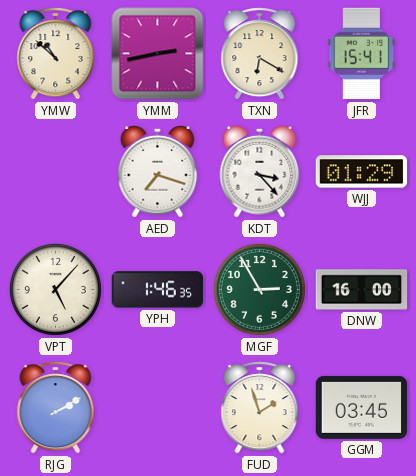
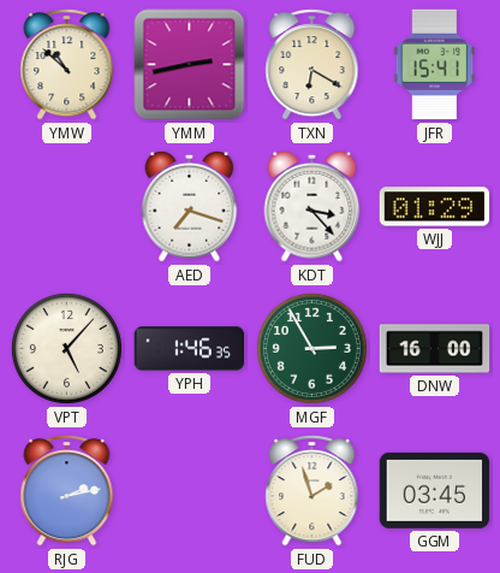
RJG: 2:10 -> 2:13 (67, 491)
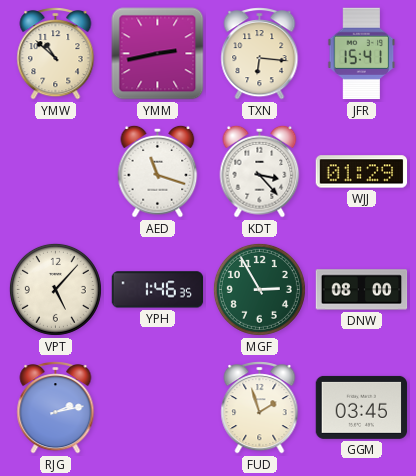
TXN: 6:20 -> 6:16 (260, 54)
AED: 7:18 -> 11:18 (158, 171)
DNW: 16:00 -> 08:00 (362, 290)
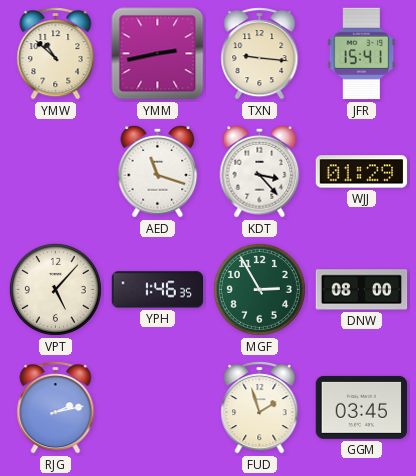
TXN: 6:16 -> 9:16 (260, 54)
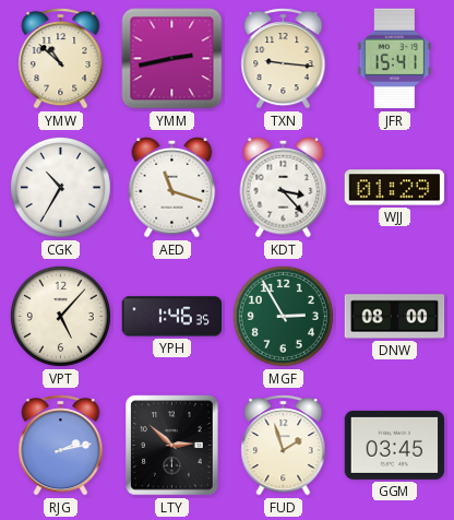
CGK: none -> 10:35 (60, 187)
LTY: none -> 2:52 (172, 446)
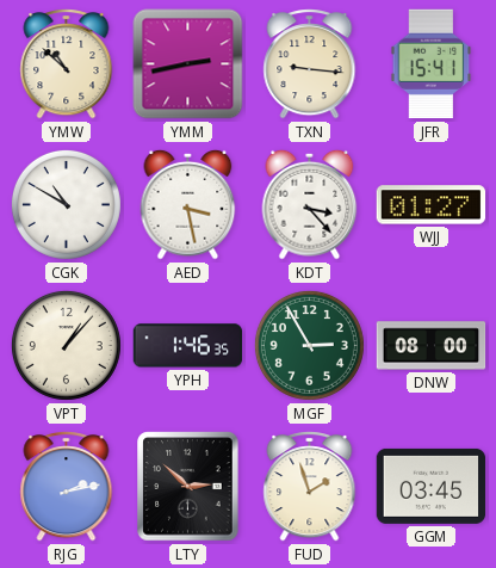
CGK: 10:35 -> 10:50 (66, 204)
AED: 11:18 -> 3:28 (188, 204)
WJJ: 01:29 -> 01:27 (432, 205)
VPT: 5:07 -> 1:07 (66, 345)
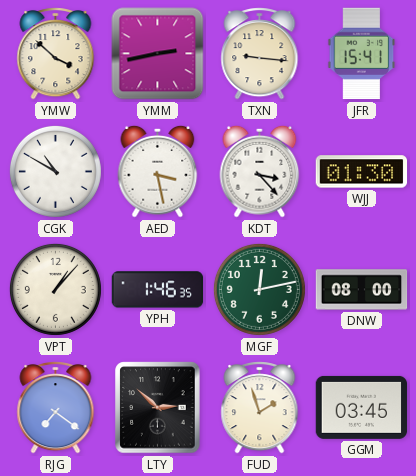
YMW: 10:52 -> 3:52 (56, 54)
WJJ: 01:27 -> 01:30 (362, 172)
MGF: 2:55 -> 12:13 (259, 289)
RJG: 2:13 -> 7:21 (56, 408)
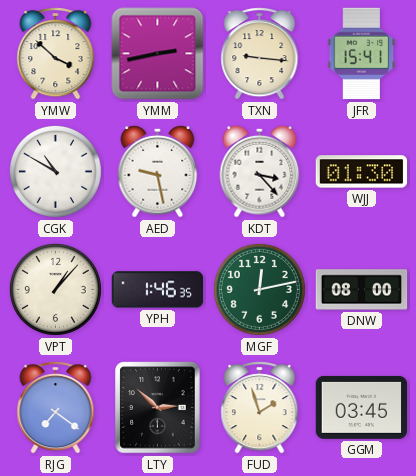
AED: 3:28 -> 9:28 (158, 171)
